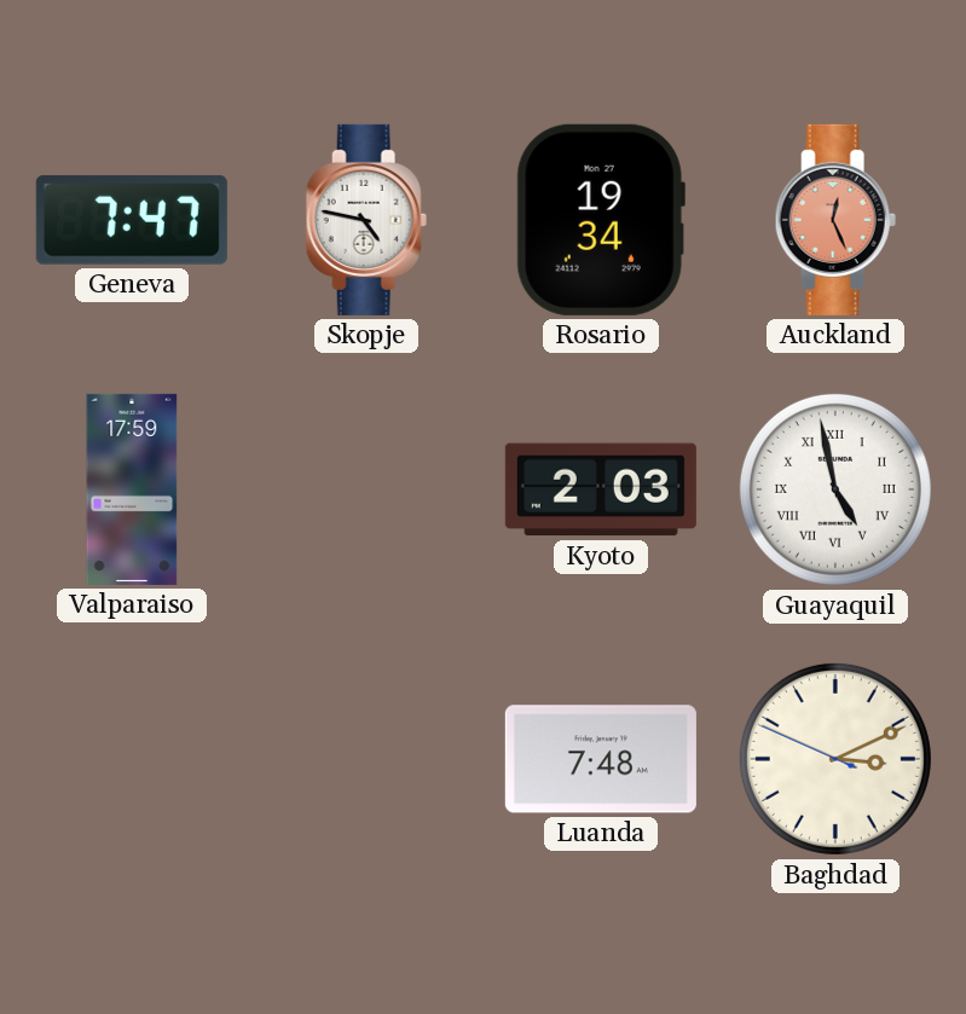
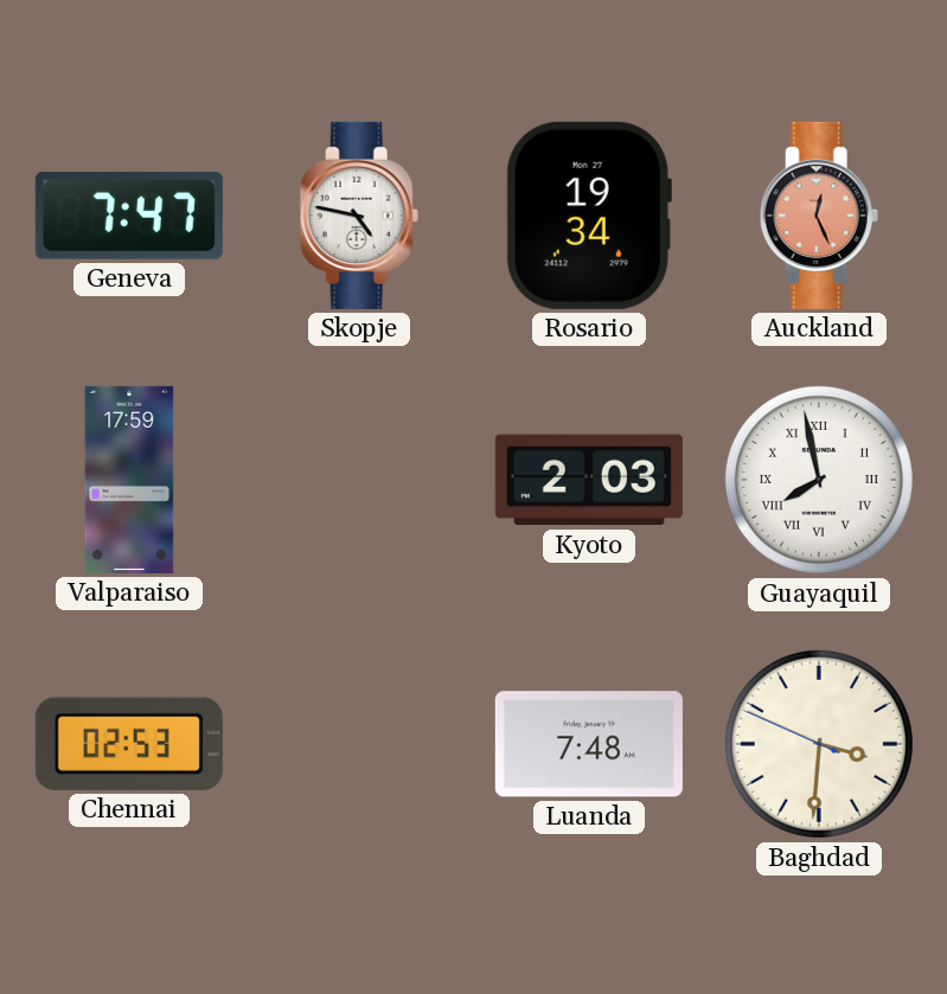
Guayaquil: 4:58 -> 7:58 (819, 480)
Chennai: none -> 02:53 (129, 744)
Baghdad: 3:10 -> 3:30 (819, 744)
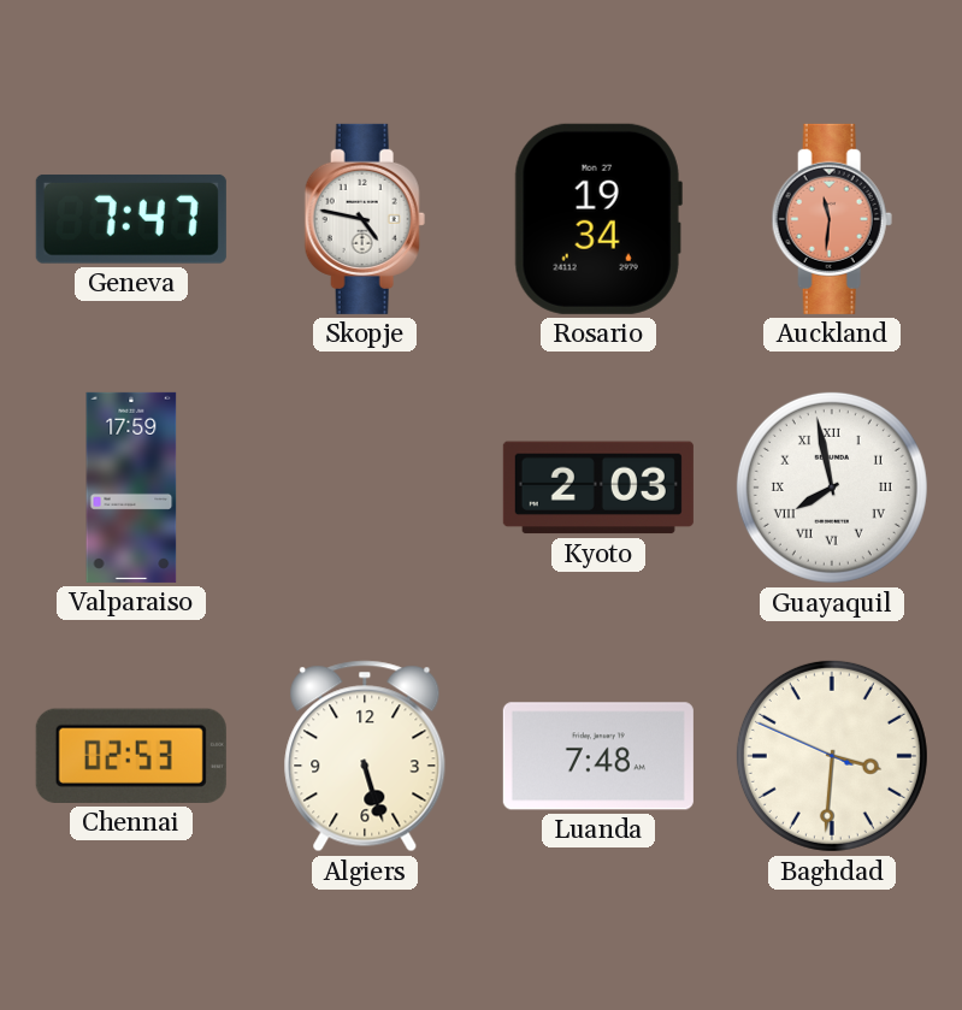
Auckland: 12:26 -> 11:31 (832, 219)
Algiers: none -> 5:27 (365, 756)
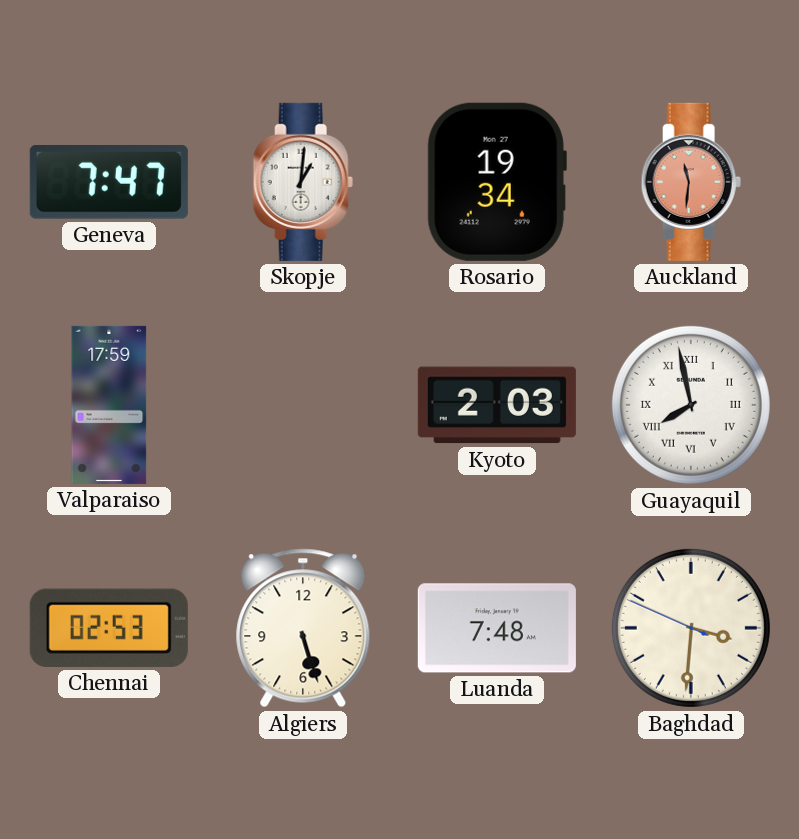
Skopje: 4:47 -> 1:01 (303, 182)
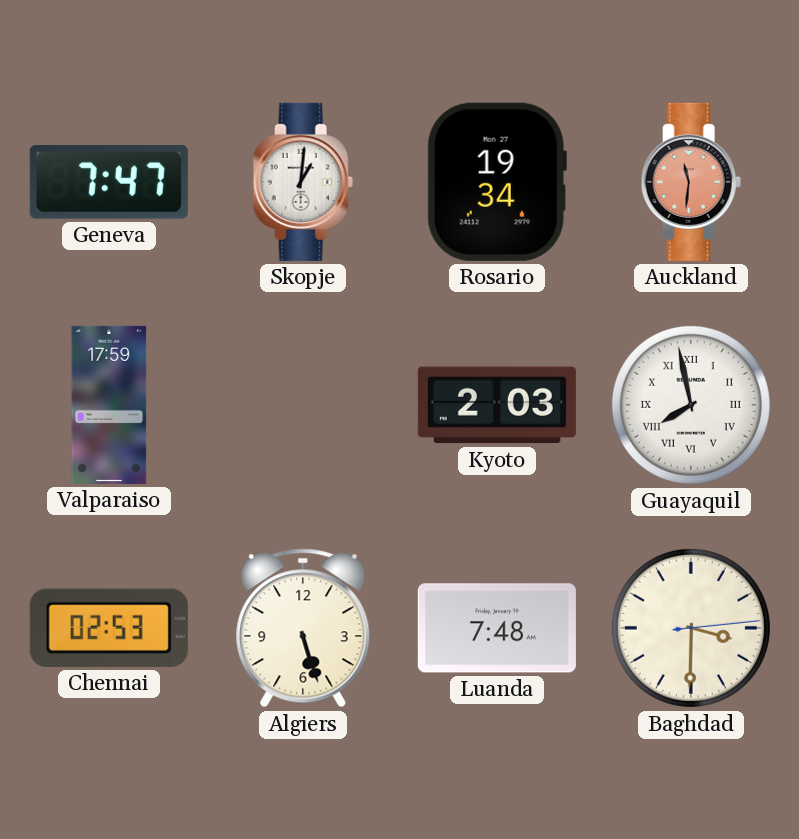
Baghdad: 3:30:49 -> 3:30:14 (691, 628)
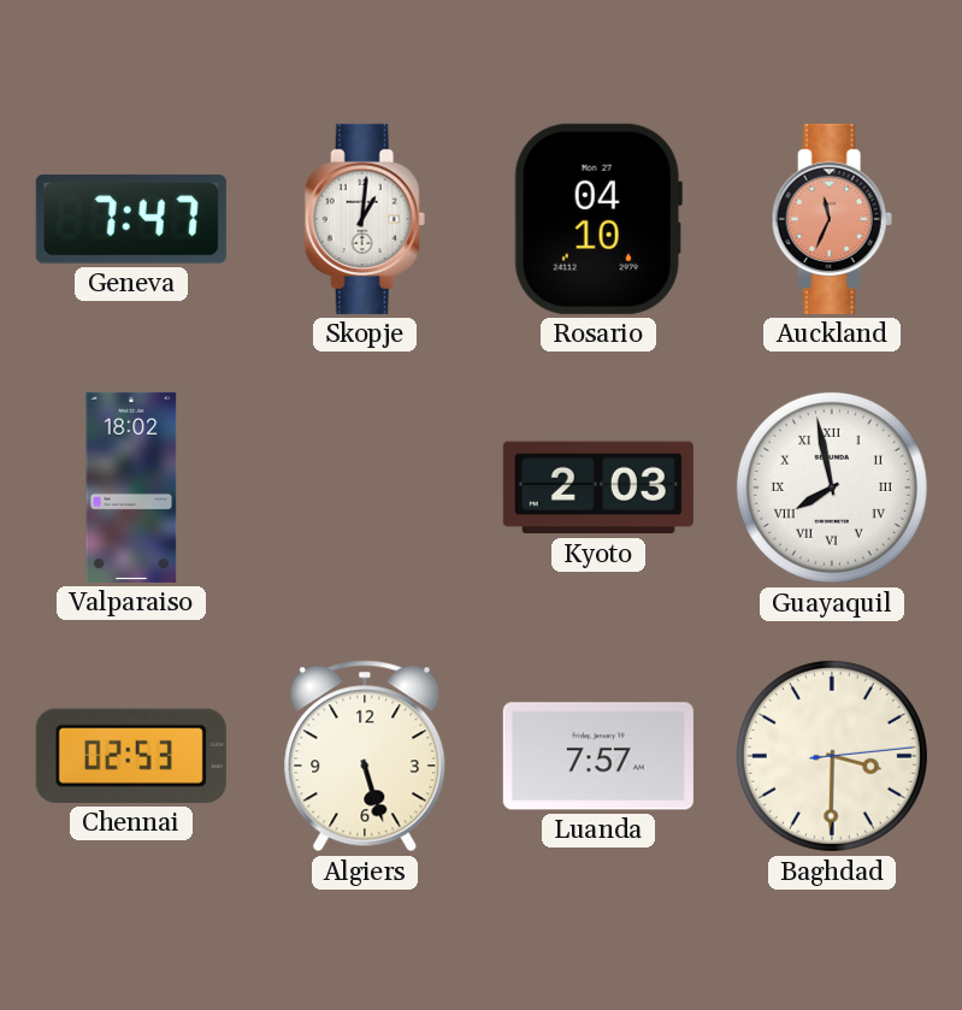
Rosario: 19:34 -> 04:10 (598, 219)
Auckland: 11:31 -> 11:34 (832, 219)
Valparaiso: 17:59 -> 18:02 (131, 488)
Luanda: 7:48 -> 7:57 (598, 756)
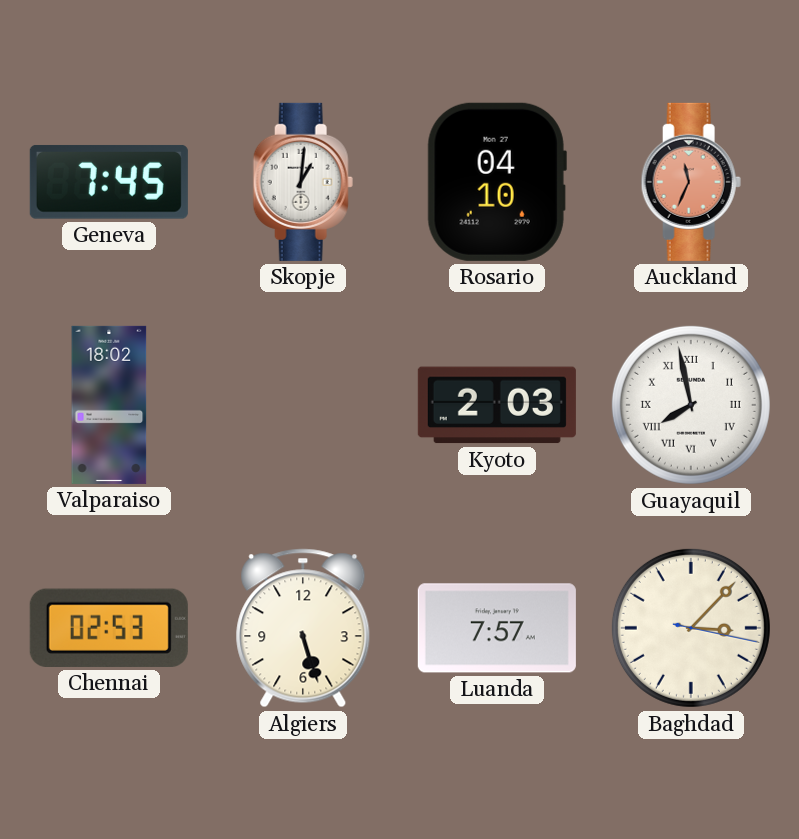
Geneva: 7:47 -> 7:45 (109, 182)
Baghdad: 3:30 -> 3:07 (691, 628)
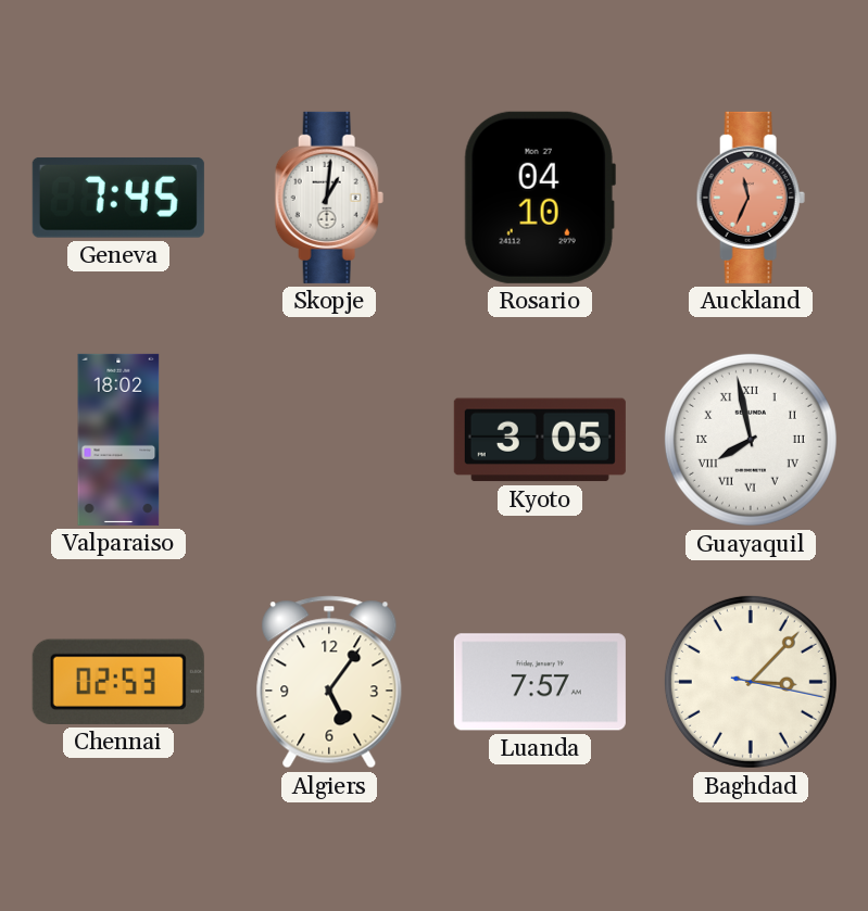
Kyoto: 2:03 -> 3:05 (540, 440)
Algiers: 5:27 -> 5:06 (329, 682)
